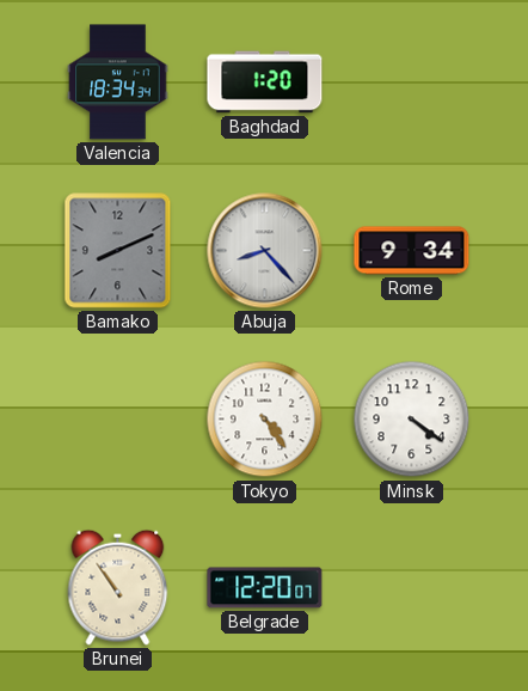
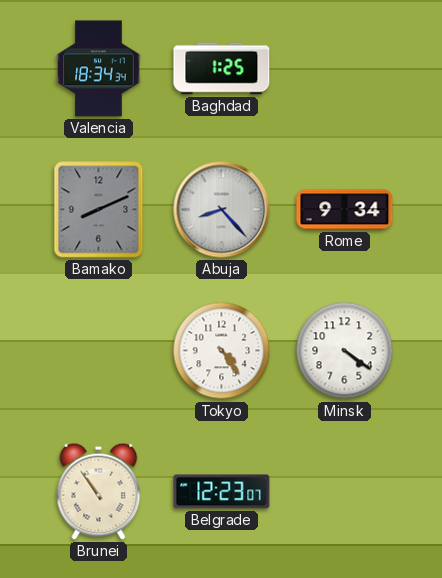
Baghdad: 1:20 -> 1:25 (222, 69)
Belgrade: 12:20 -> 12:23 (222, 492)
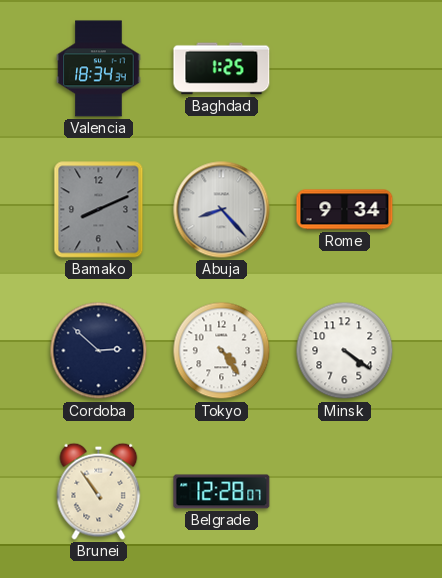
Cordoba: none -> 2:52 (99, 351)
Belgrade: 12:23 -> 12:28 (222, 492)
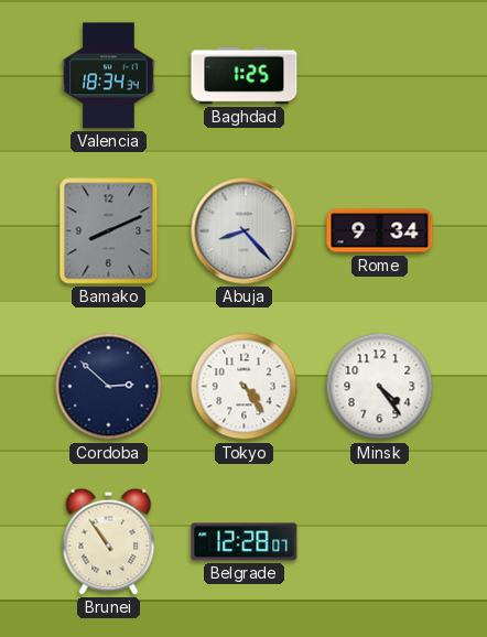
Minsk: 4:21 -> 4:24 (380, 387)
